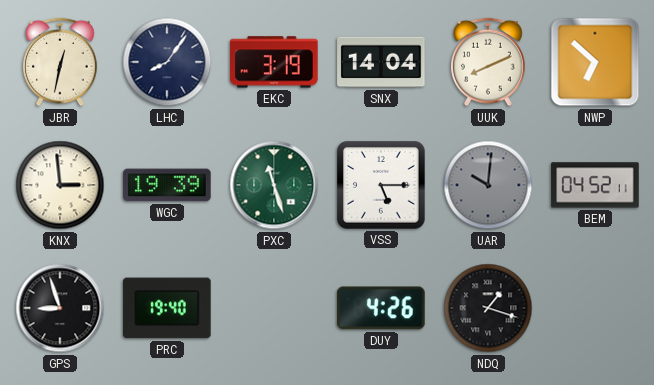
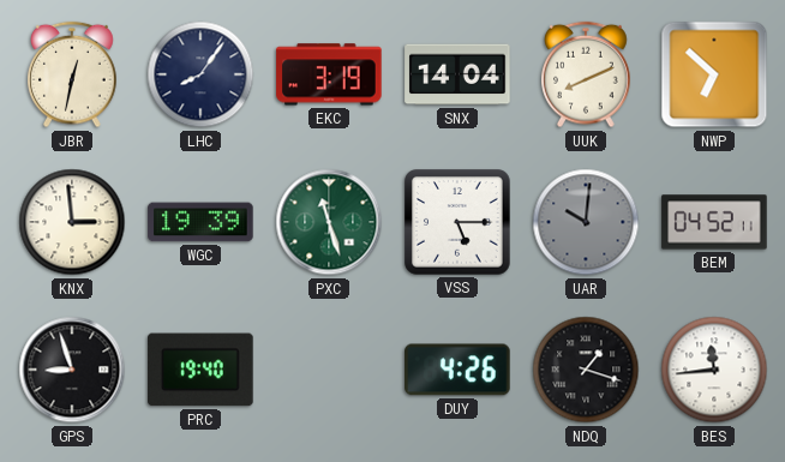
BES: none -> 11:44 (714, 370)
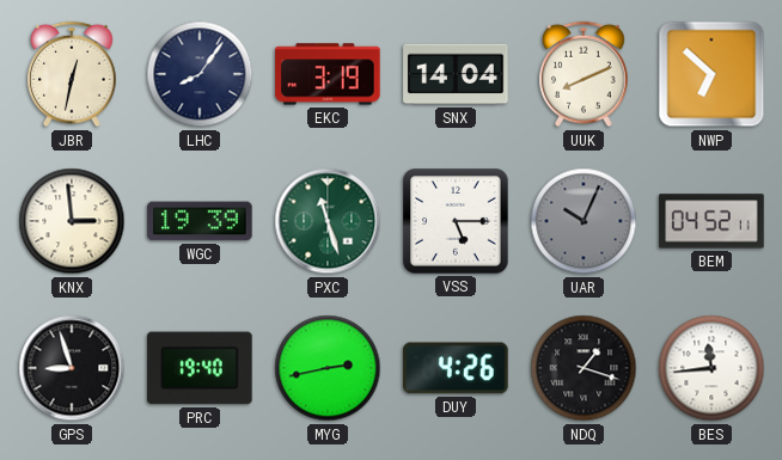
UAR: 10:01 -> 10:04 (584, 221)
MYG: none -> 2:43 (328, 368)
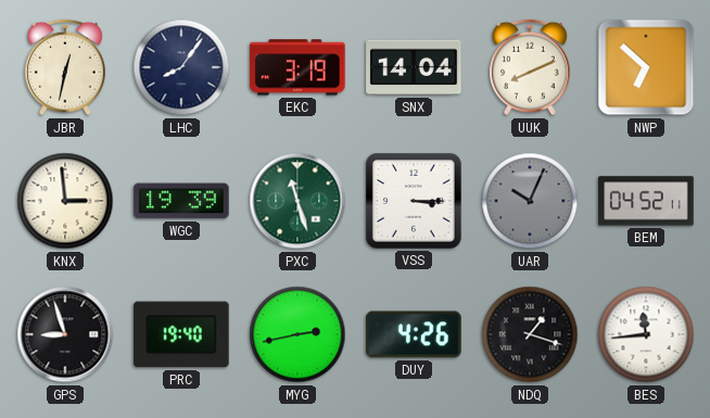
VSS: 5:15 -> 3:15 (414, 201)
